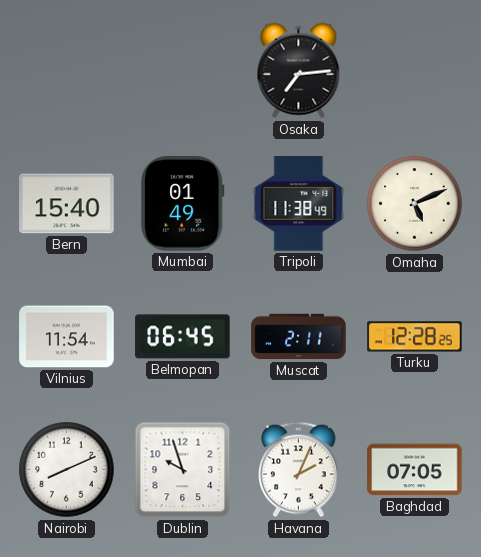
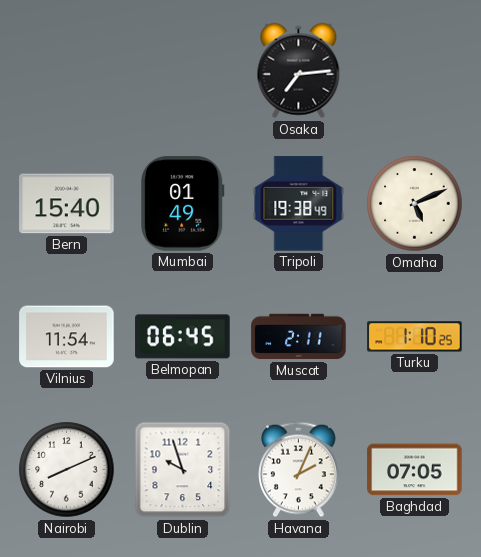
Tripoli: 11:38 -> 19:38 (299, 204)
Turku: 12:28 -> 1:10 (415, 337)
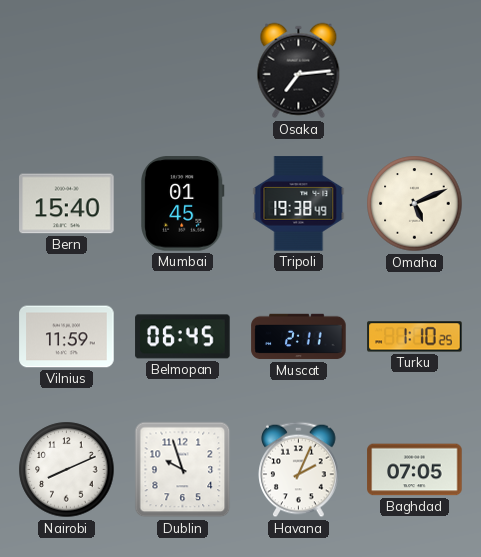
Mumbai: 01:49 -> 01:45 (183, 204)
Vilnius: 11:54 -> 11:59 (67, 337)
